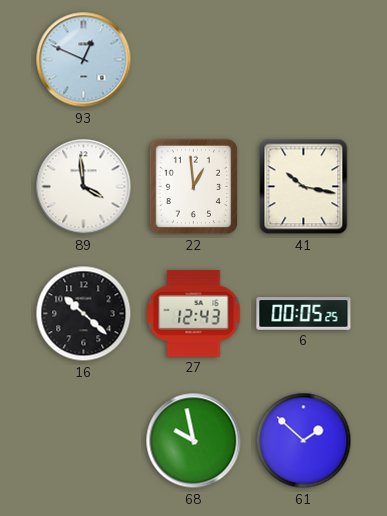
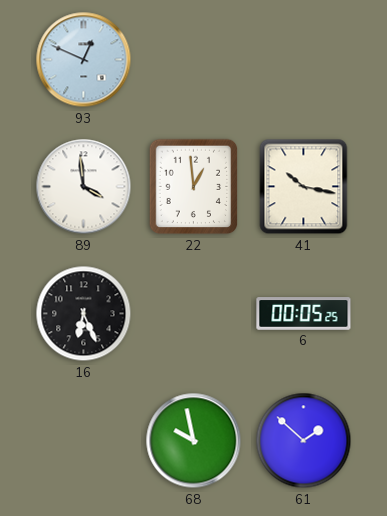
16: 10:22 -> 6:26 (84, 314)
27: 12:43 -> none (194, 313)
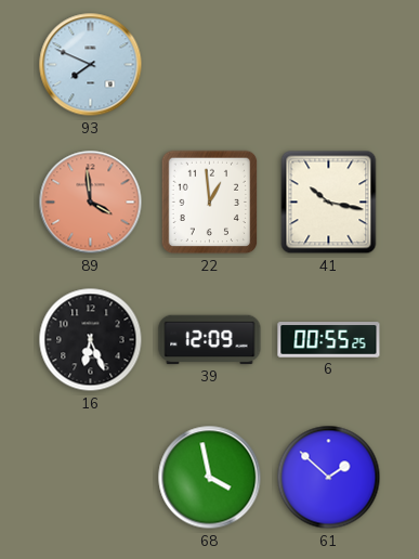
93: 12:49 -> 7:49 (91, 65)
89 dial: white -> salmon (91, 203)
39: none -> 12:09 (210, 340)
6: 00:05 -> 00:55 (329, 340)
68: 9:58 -> 3:58 (210, 478)
